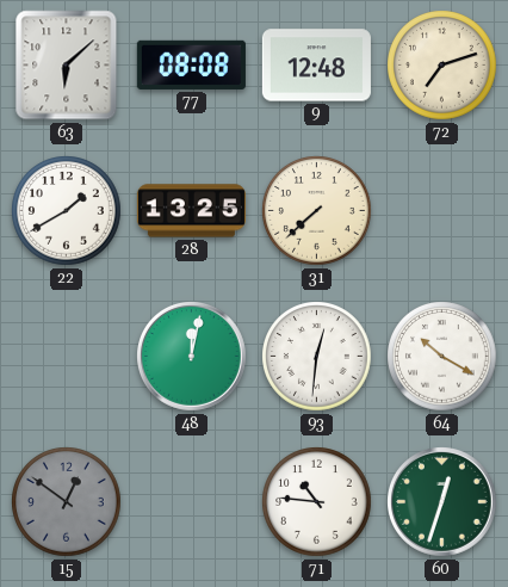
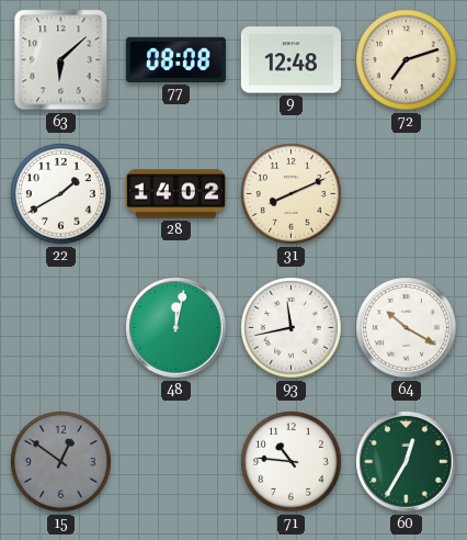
28: 13:25 -> 14:02 (175, 194)
31: 7:38 -> 8:11 (292, 194)
93: 12:31 -> 11:43 (292, 328)
60: 12:33 -> 12:35 (407, 462)
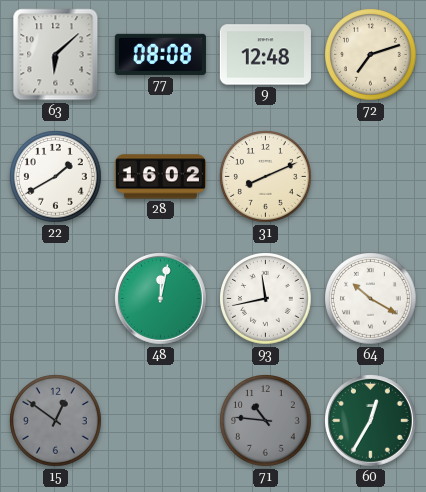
28: 14:02 -> 16:02 (160, 177)
71 dial: white -> grey (266, 421)
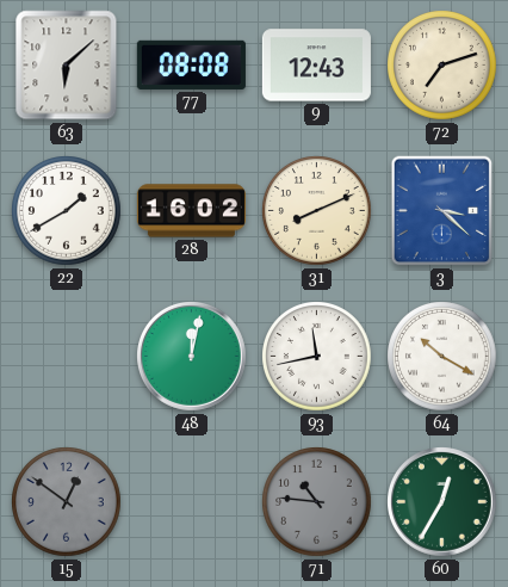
9: 12:48 -> 12:43 (316, 66)
3: none -> 3:22 (442, 211)
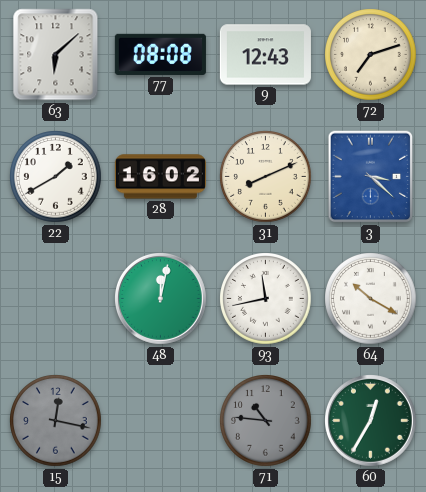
15: 12:51 -> 12:17 (56, 421)
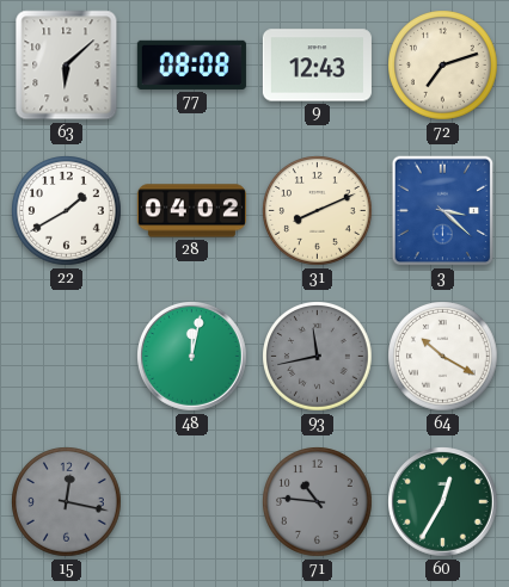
28: 16:02 -> 04:02 (191, 211)
93 dial: white -> grey (318, 357)
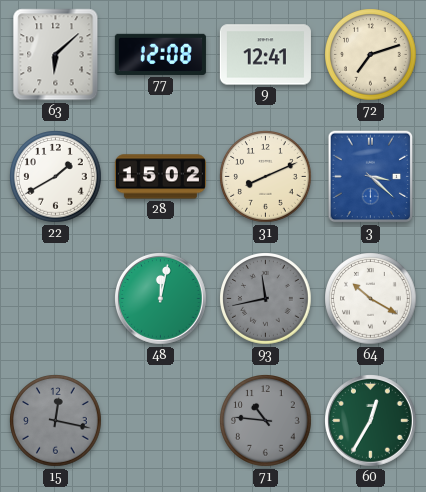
77: 08:08 -> 12:08 (160, 54)
9: 12:43 -> 12:41 (265, 55)
28: 04:02 -> 15:02 (160, 177)
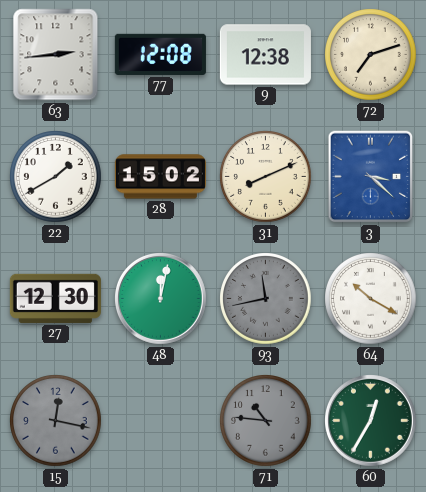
63: 6:08 -> 2:44 (56, 55)
9: 12:41 -> 12:38 (265, 55)
27: none -> 12:30 (55, 298)
